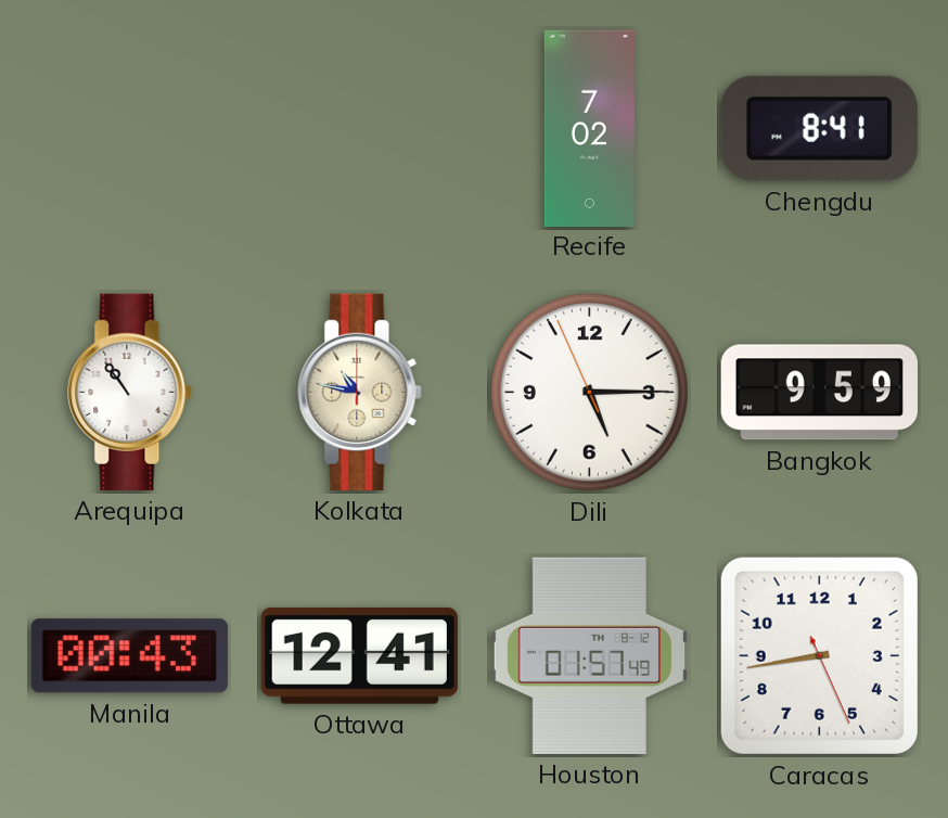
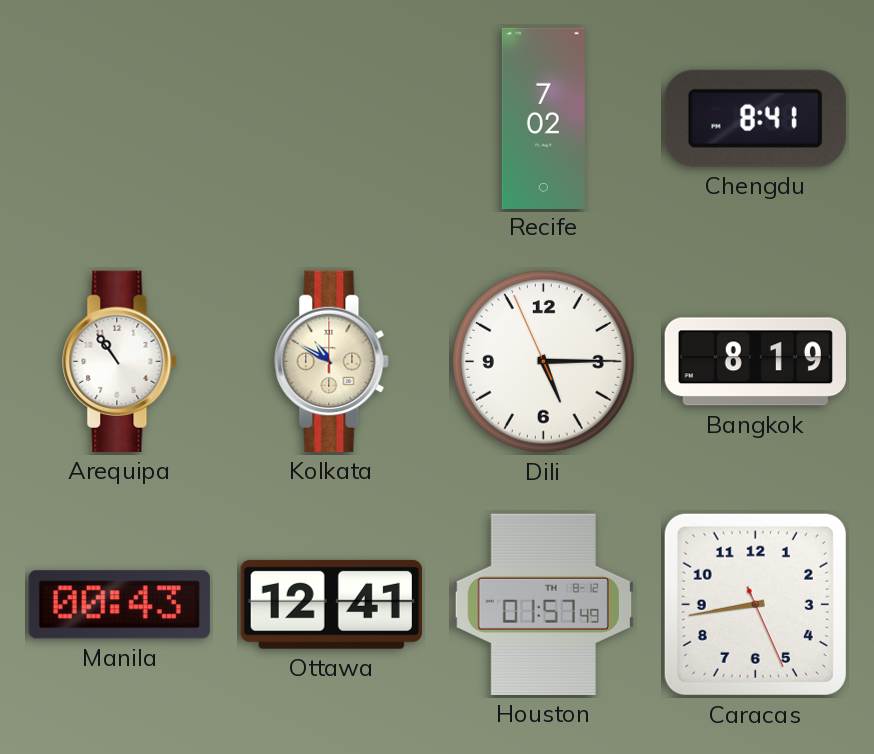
Kolkata: 10:47 -> 10:50 (332, 361)
Bangkok: 9:59 -> 8:19 (755, 362)
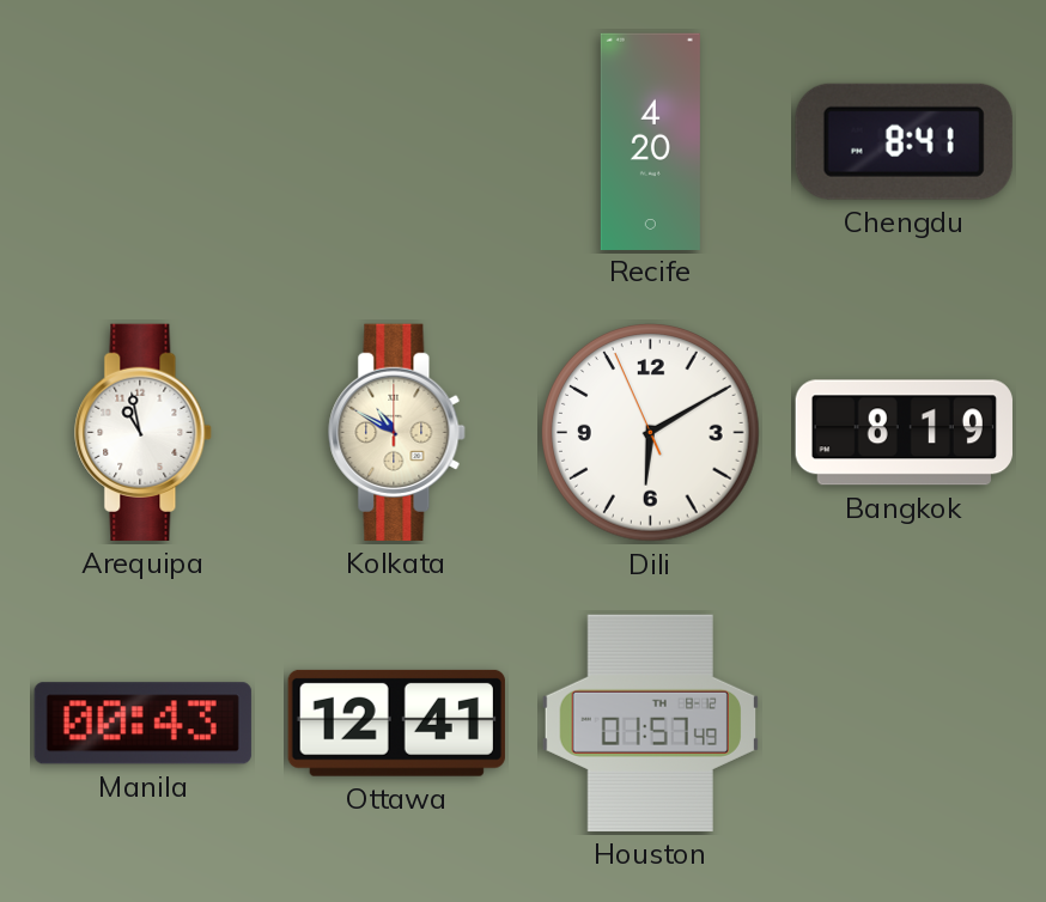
Recife: 7:02 -> 4:20 (650, 141)
Arequipa: 10:54 -> 10:58 (144, 432)
Dili: 5:14 -> 6:09 (651, 433)
Caracas: 8:43 -> none (755, 604)
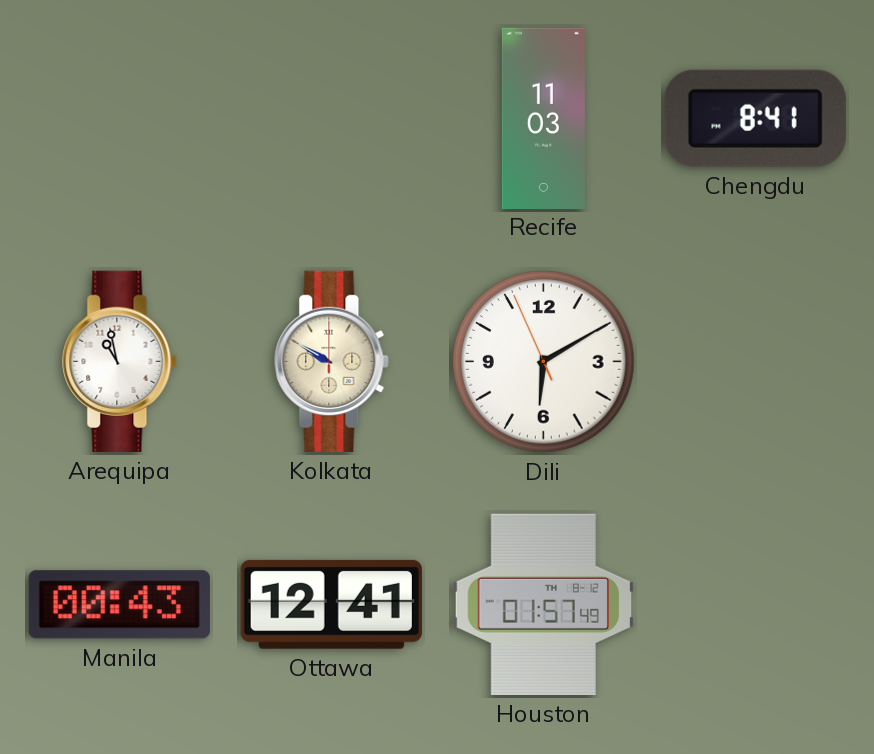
Recife: 4:20 -> 11:03 (543, 118)
Kolkata: 10:50 -> 9:50 (332, 361)
Bangkok: 8:19 -> none (904, 433)
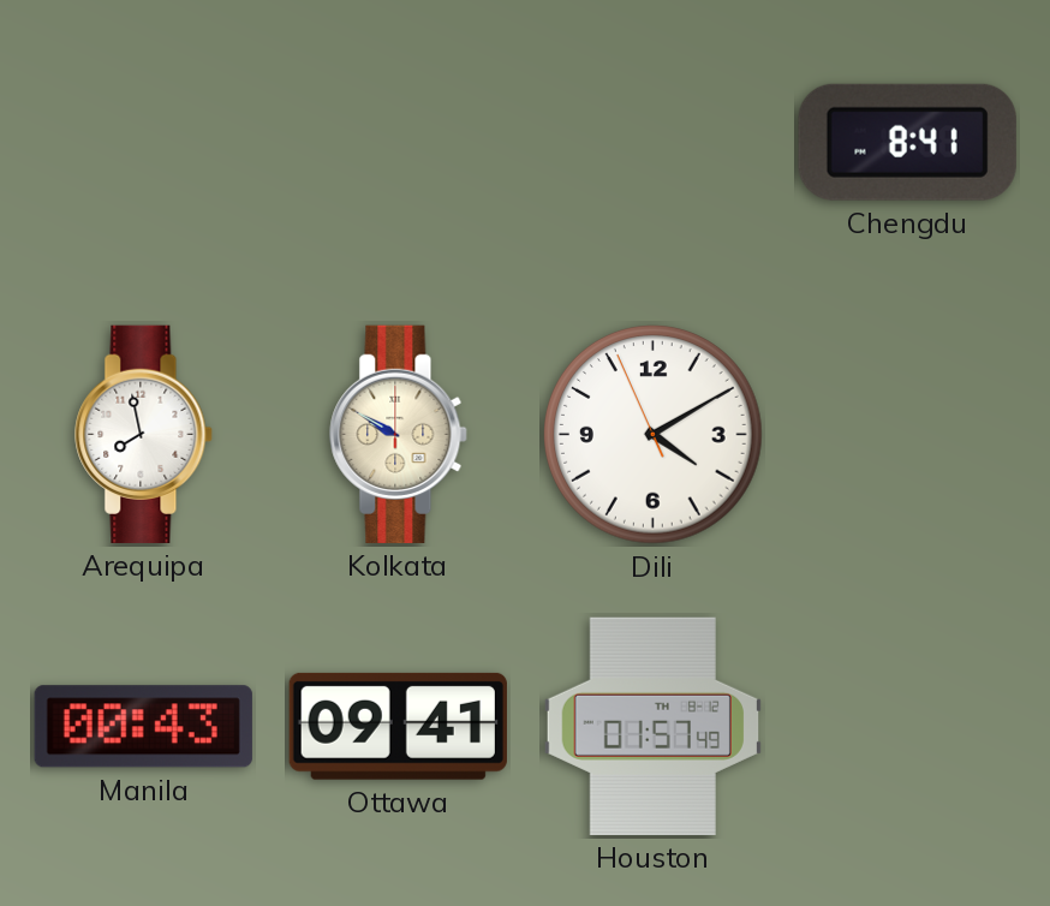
Recife: 11:03 -> none (543, 118)
Arequipa: 10:58 -> 7:58 (144, 434)
Dili: 6:09 -> 4:09 (654, 435)
Ottawa: 12:41 -> 09:41 (398, 726)
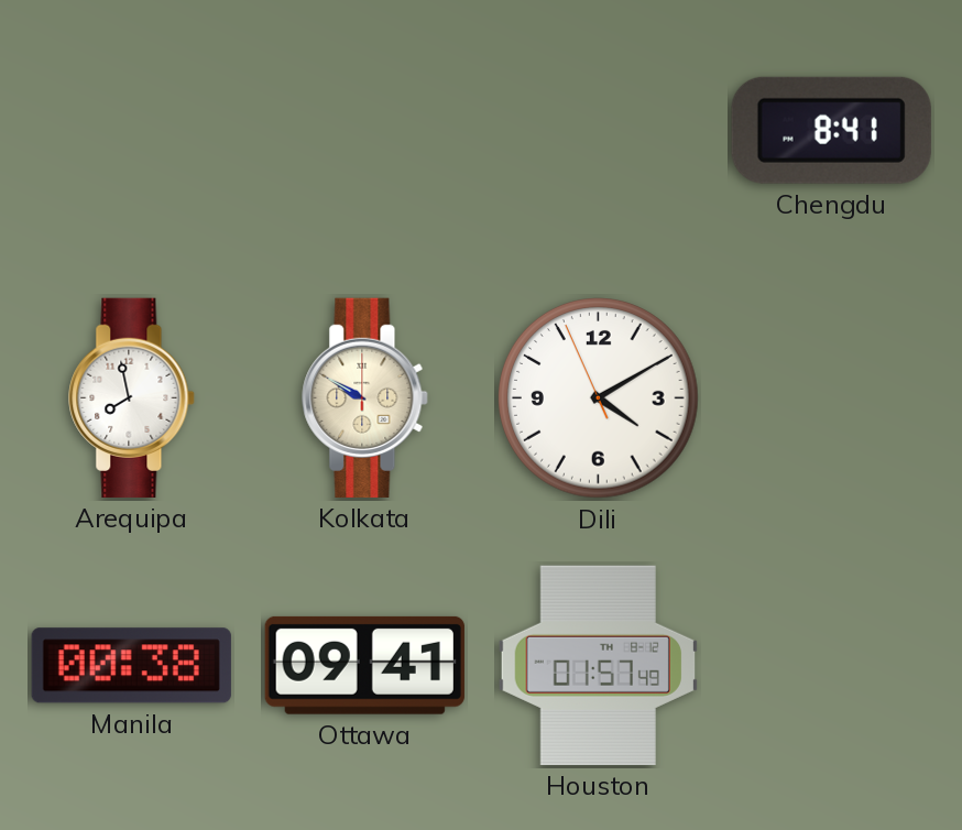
Manila: 00:43 -> 00:38 (131, 666)
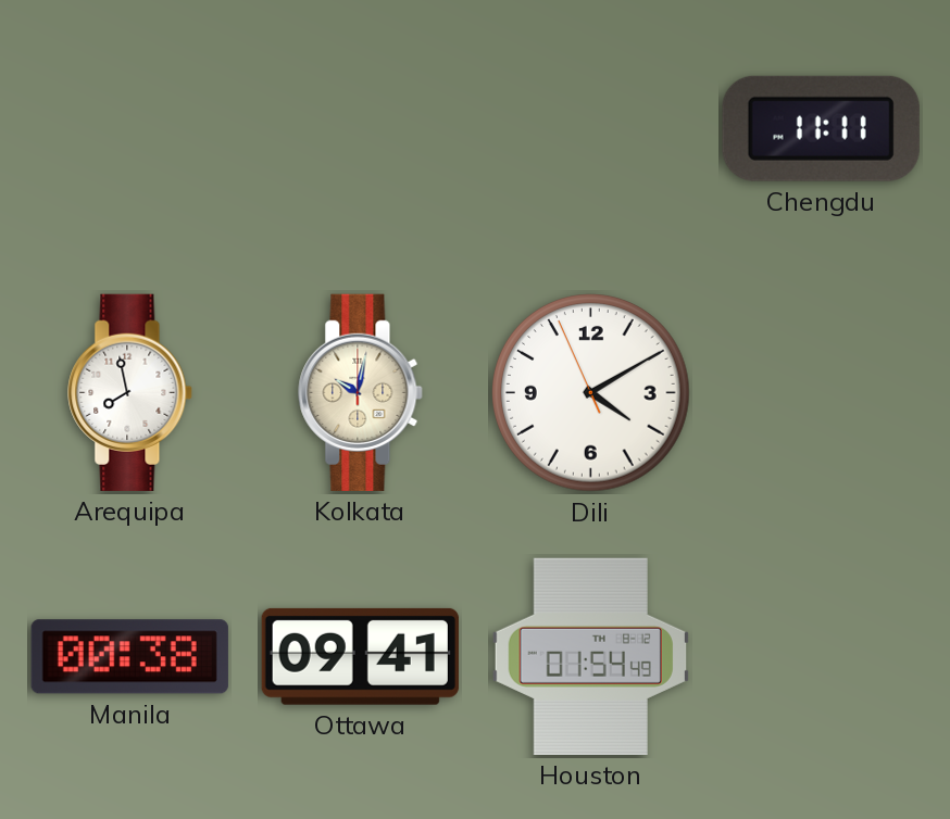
Chengdu: 8:41 -> 11:11 (821, 128)
Kolkata: 9:50 -> 10:02 (361, 392)
Houston: 01:57 -> 01:54 (590, 656)
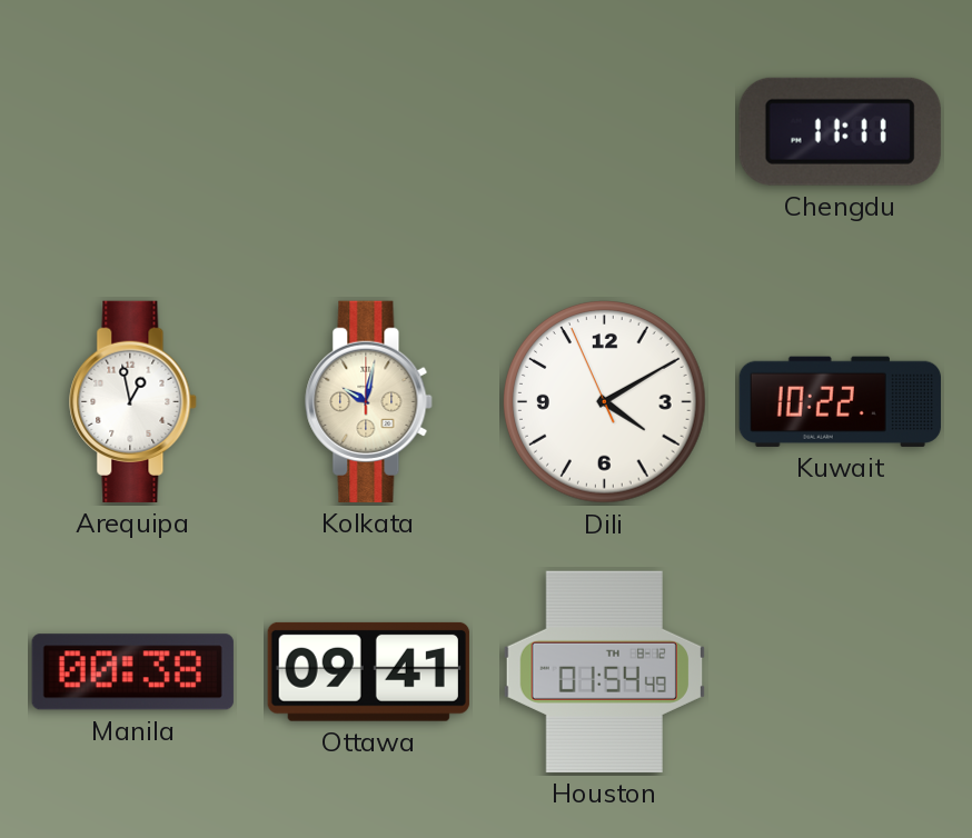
Arequipa: 7:58 -> 12:58 (133, 401)
Kuwait: none -> 10:22 (840, 401)
